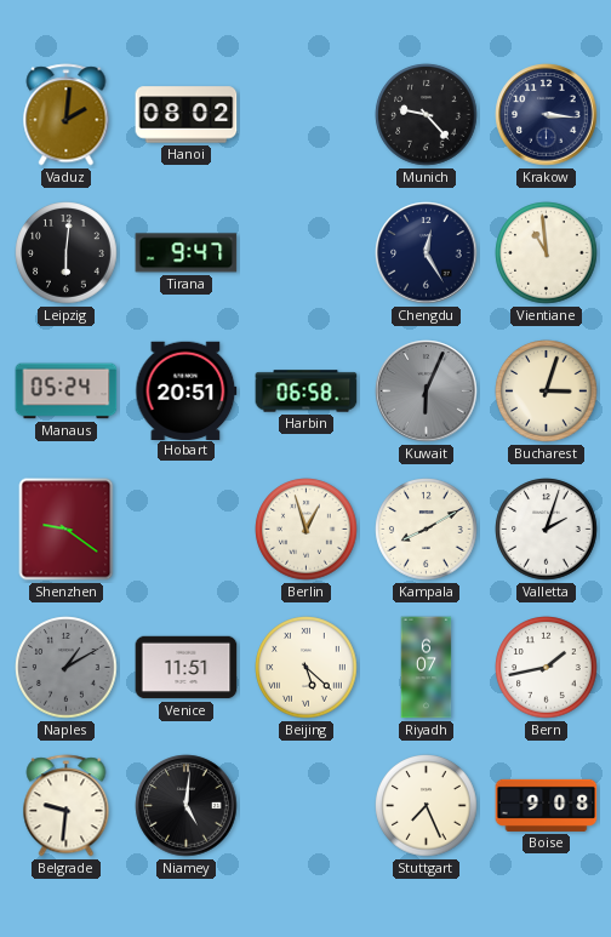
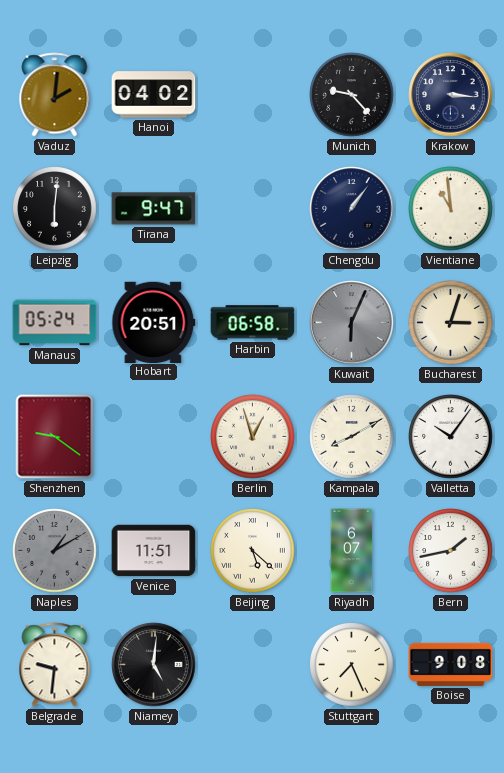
Hanoi: 08:02 -> 04:02 (154, 95)
Chengdu: 12:25 -> 1:06 (352, 209)
Valletta: 2:03 -> 10:06 (451, 437)
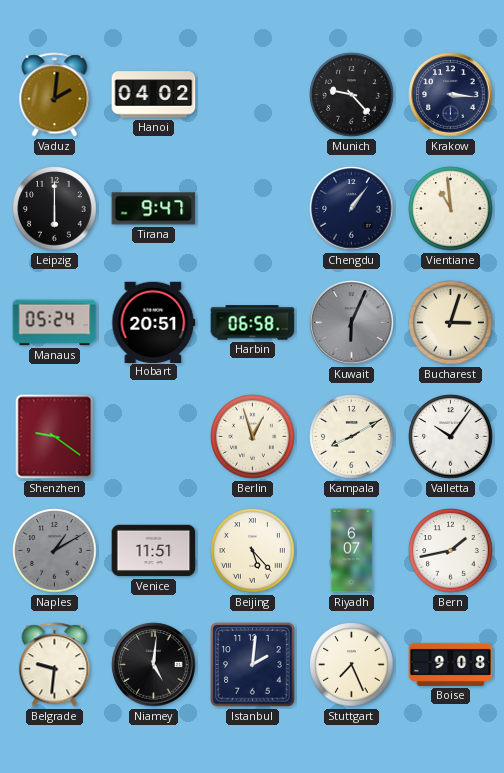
Leipzig: 6:01 -> 6:00 (55, 209)
Beijing: 5:22 -> 5:23 (253, 551)
Istanbul: none -> 2:01 (253, 665)
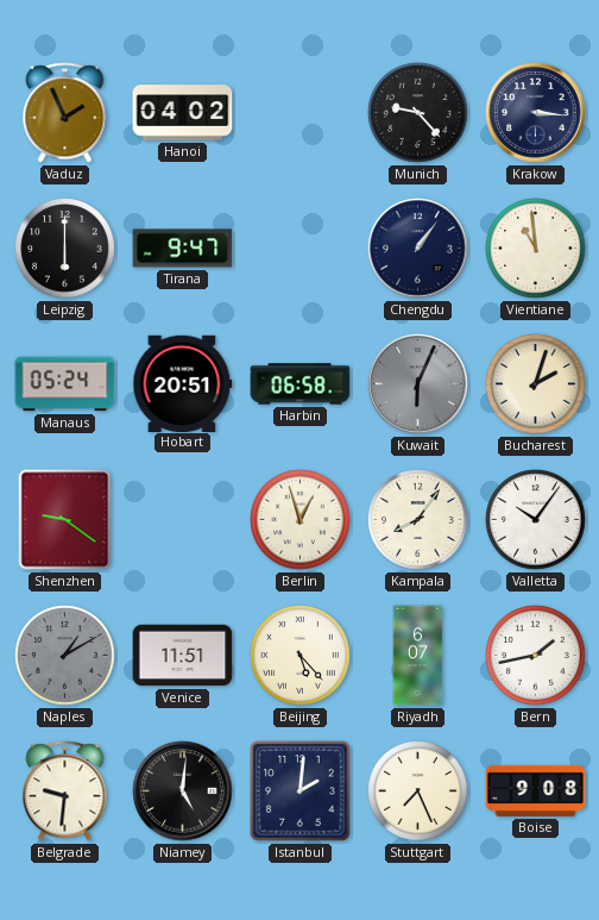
Vaduz: 2:01 -> 1:56 (65, 113)
Bucharest: 3:03 -> 2:03 (536, 384)
Kampala: 8:10 -> 8:06 (418, 520)
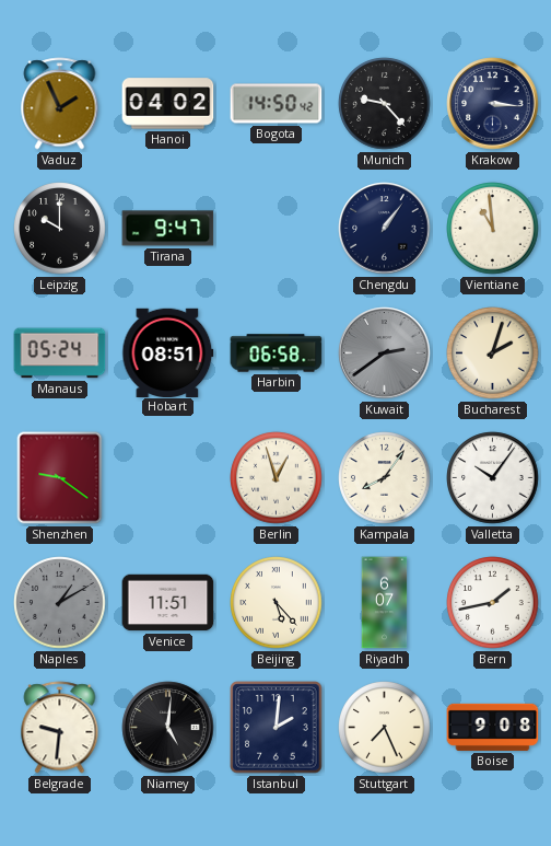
Bogota: none -> 14:50 (277, 104)
Leipzig: 6:00 -> 10:00 (60, 229)
Hobart: 20:51 -> 08:51 (168, 352)
Kuwait: 6:04 -> 2:39 (385, 354)
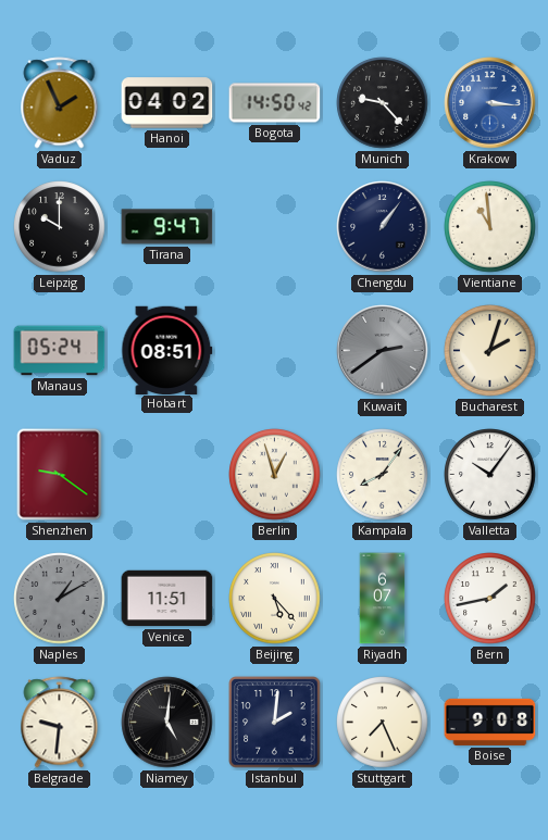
Krakow dial: navy -> blue (490, 103)
Harbin: 06:58 -> none (277, 354)
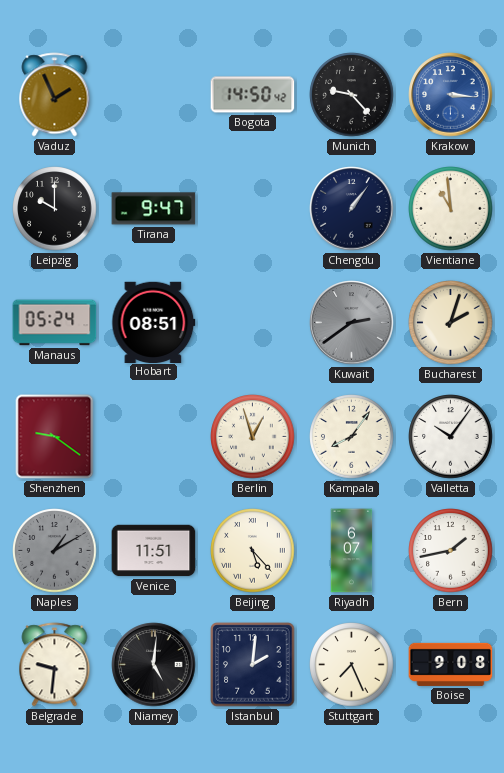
Hanoi: 04:02 -> none (167, 103)
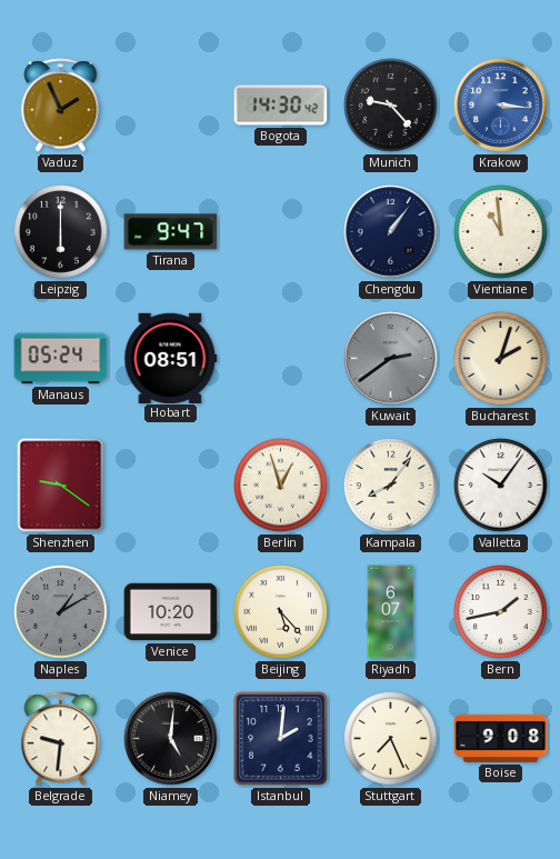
Bogota: 14:50 -> 14:30 (281, 106)
Leipzig: 10:00 -> 6:00 (61, 232)
Venice: 11:51 -> 10:20 (171, 612)
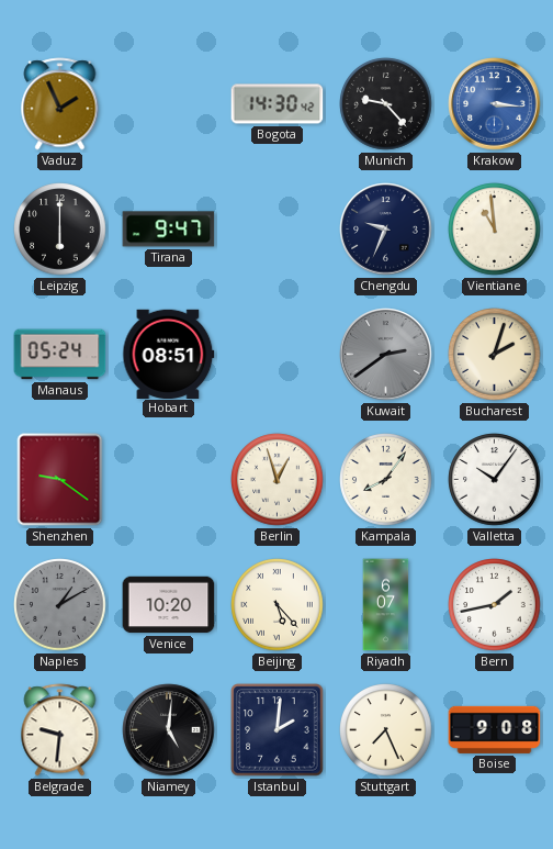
Chengdu: 1:06 -> 9:34 (386, 230)
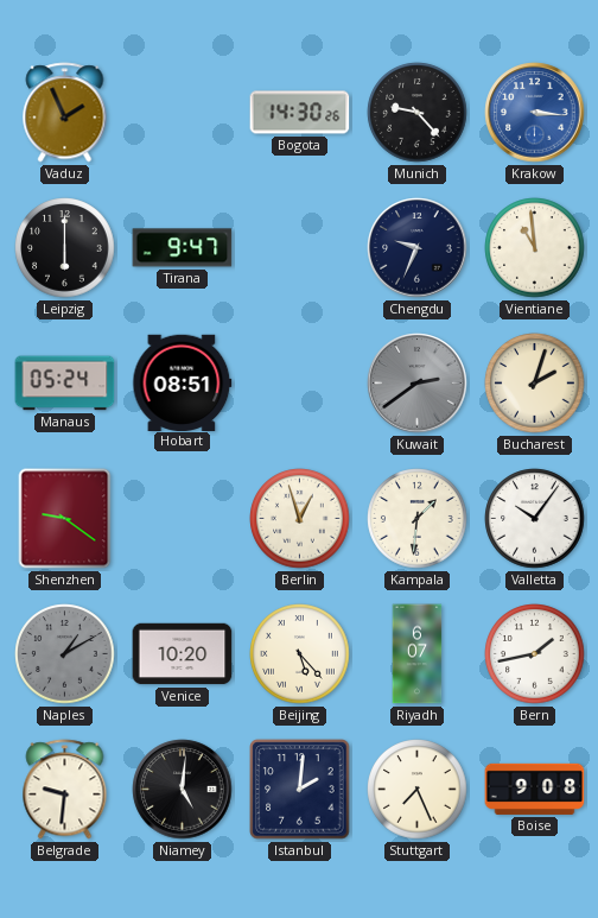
Bogota: 14:30:42 -> 14:30:26 (300, 113)
Kampala: 8:06 -> 1:31 (418, 519)
